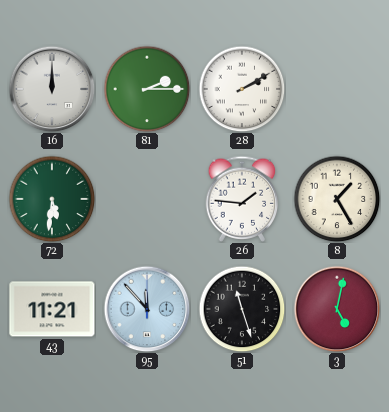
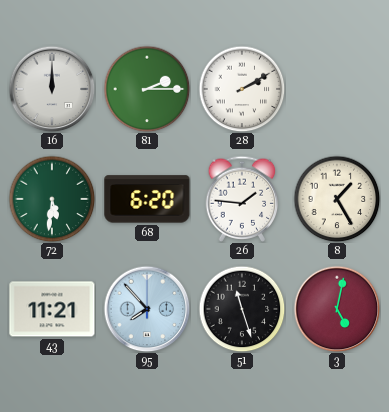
68: none -> 6:20 (147, 199)
95: 11:53 -> 7:53 (147, 309)
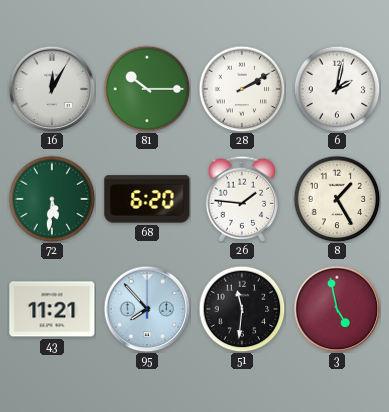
16: 12:00 -> 12:05 (52, 89)
81: 2:15 -> 10:15 (147, 89)
6: none -> 2:02 (337, 89)
51: 11:27 -> 11:31 (242, 309)
3: 5:02 -> 4:58 (337, 309)
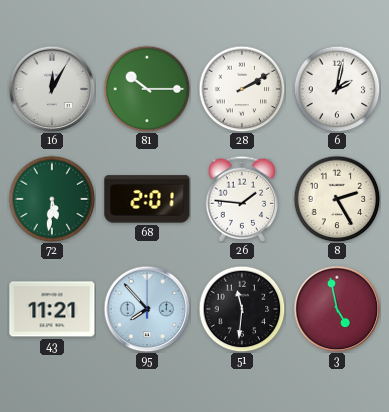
68: 6:20 -> 2:01 (147, 199)
8: 1:25 -> 2:25 (337, 199)
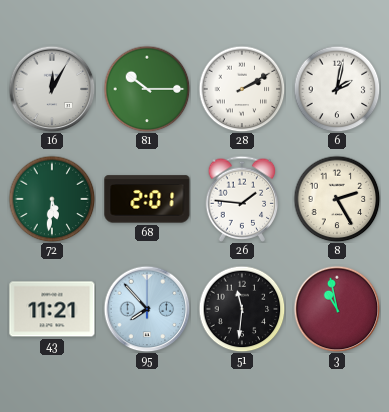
3: 4:58 -> 10:58 (337, 309)
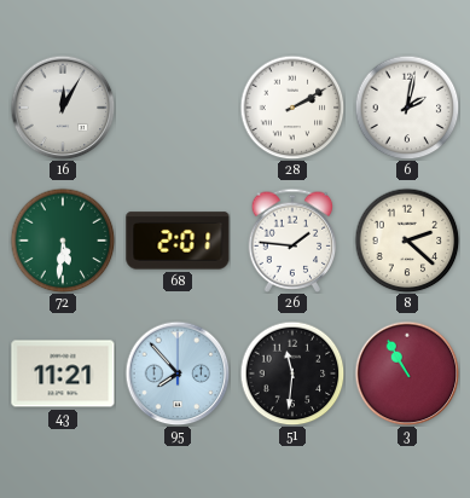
81: 10:15 -> none (147, 89)
8: 2:25 -> 2:22 (407, 241)
3: 10:58 -> 10:55 (407, 373)
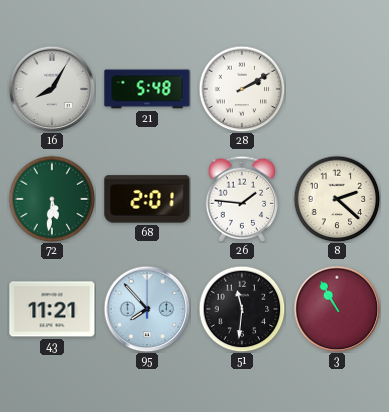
16: 12:05 -> 8:05 (52, 89)
21: none -> 5:48 (147, 89)
6: 2:02 -> none (407, 108)
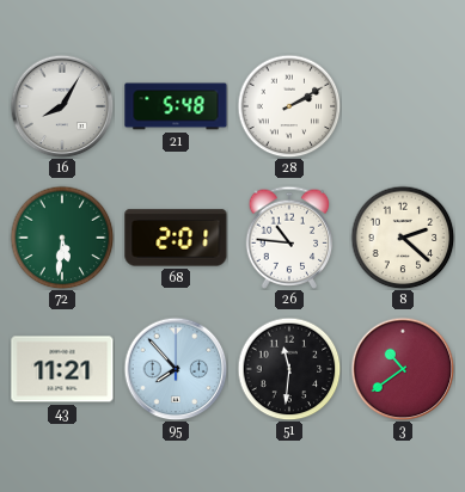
26: 1:46 -> 10:46 (289, 238)
3: 10:55 -> 10:39 (403, 369)
